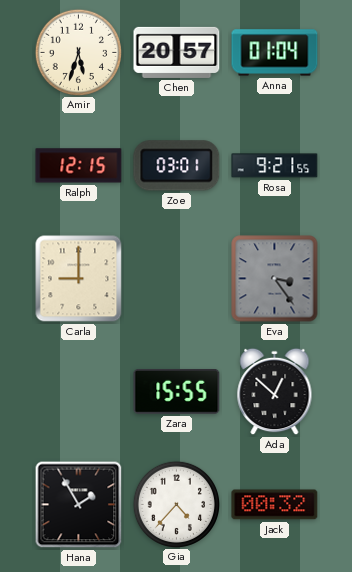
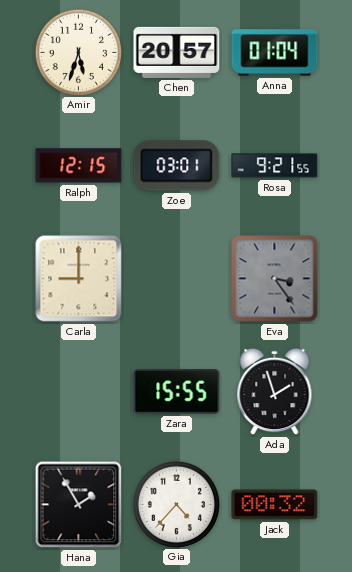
Ada: 12:52 -> 1:57 (275, 392)
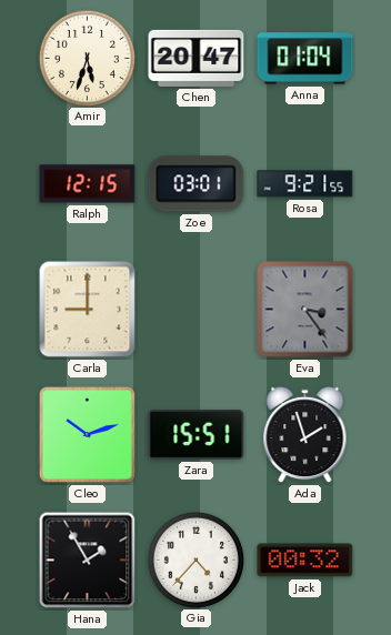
Chen: 20:57 -> 20:47 (197, 58)
Cleo: none -> 10:12 (87, 434)
Zara: 15:55 -> 15:51 (197, 435)
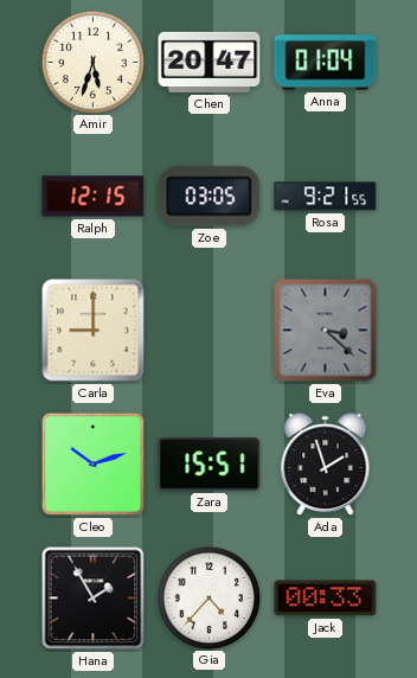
Zoe: 03:01 -> 03:05 (210, 197)
Eva: 3:24 -> 3:22 (326, 331)
Jack: 00:32 -> 00:33 (326, 599)
